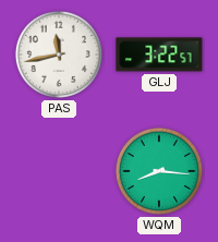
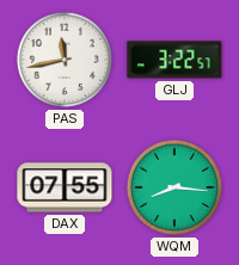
DAX: none -> 07:55 (65, 187)
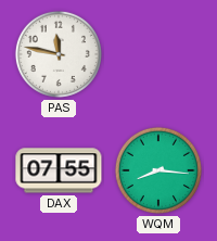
PAS: 11:43 -> 11:47 (59, 54)
GLJ: 3:22 -> none (174, 60)
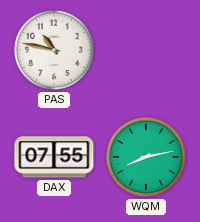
PAS: 11:47 -> 10:47 (54, 50)
WQM: 8:16 -> 8:13 (146, 157)
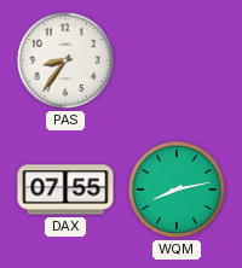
PAS: 10:47 -> 8:36 (65, 60)
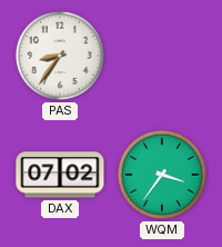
DAX: 07:55 -> 07:02 (60, 175)
WQM: 8:13 -> 3:36 (162, 175)
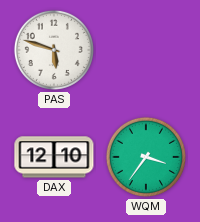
PAS: 8:36 -> 5:48 (54, 50)
DAX: 07:02 -> 12:10 (54, 157)
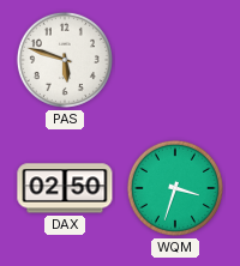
DAX: 12:10 -> 02:50 (65, 188)
WQM: 3:36 -> 3:33 (175, 188)
